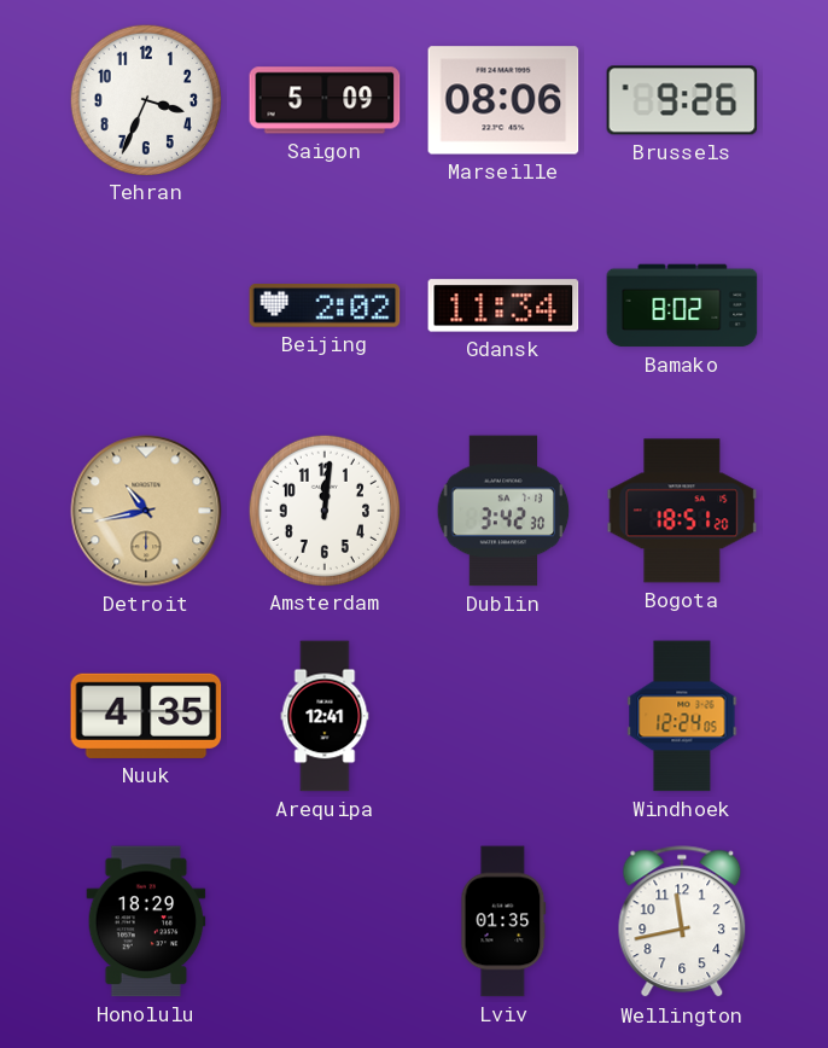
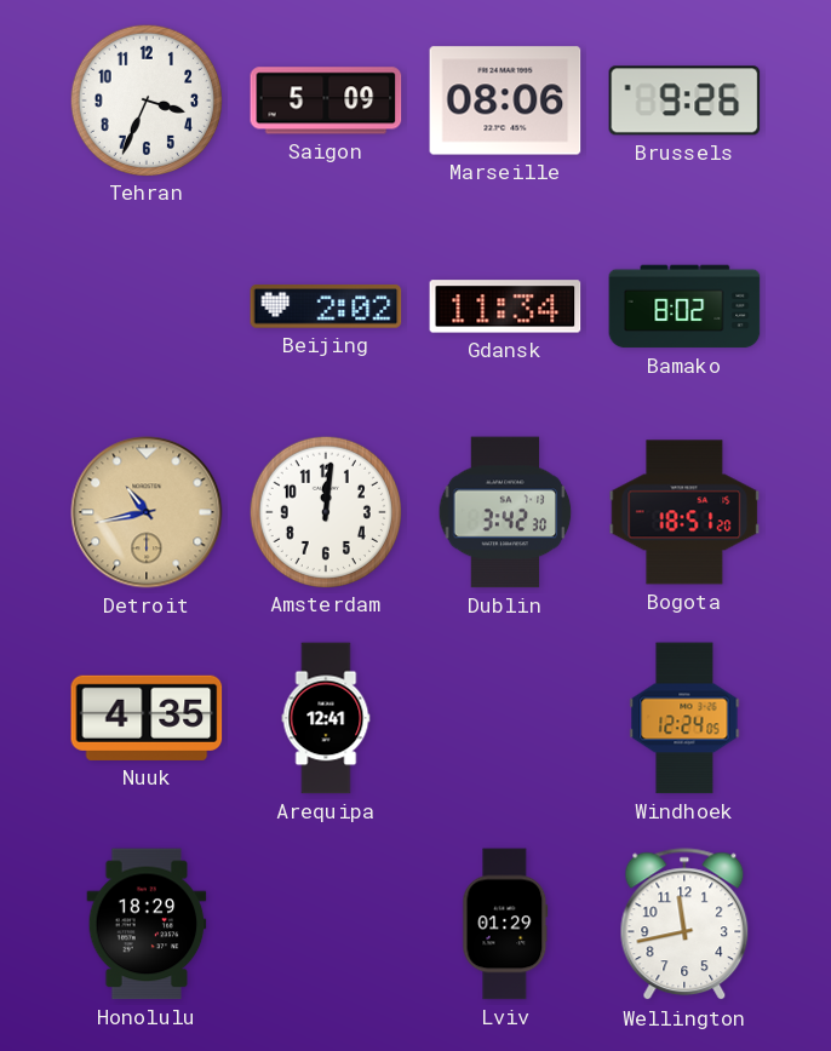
Lviv: 01:35 -> 01:29 (505, 924)
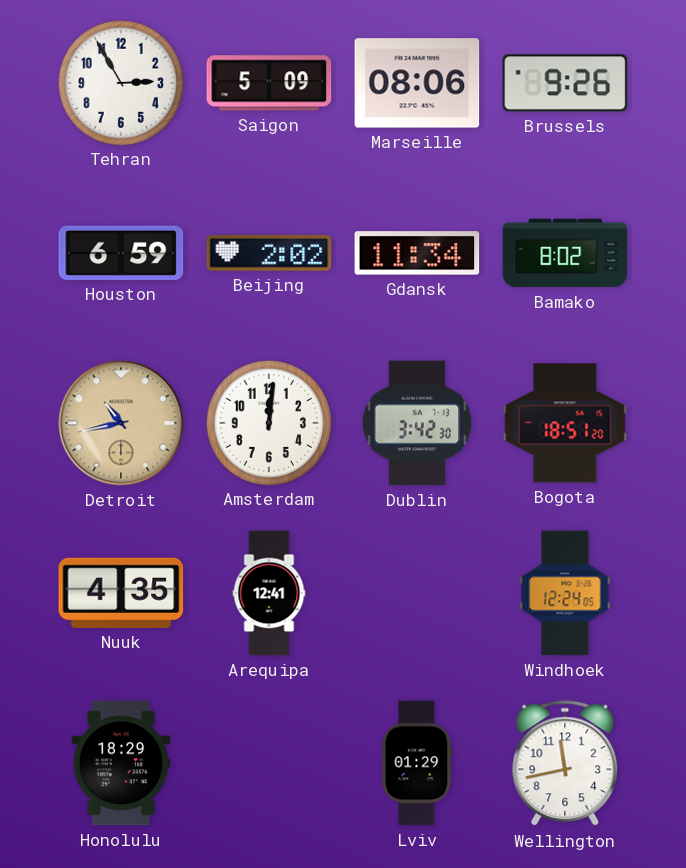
Tehran: 3:34 -> 2:55 (120, 82)
Houston: none -> 6:59 (121, 253)
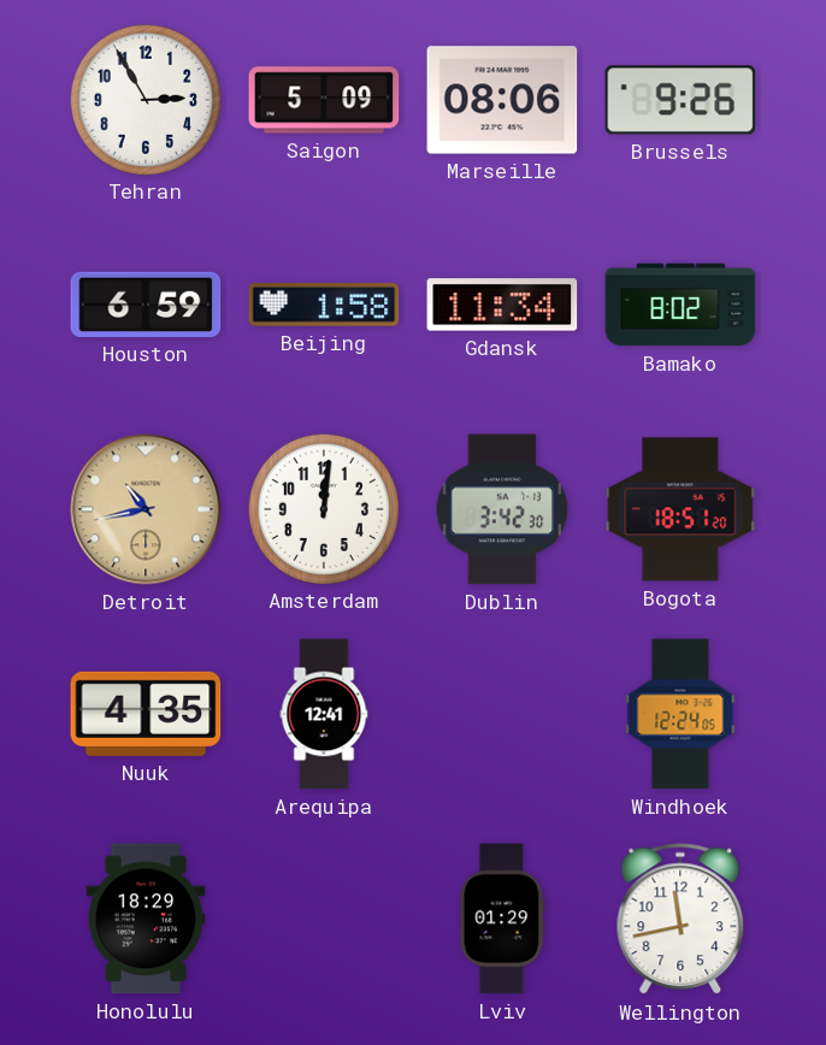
Beijing: 2:02 -> 1:58 (324, 305)
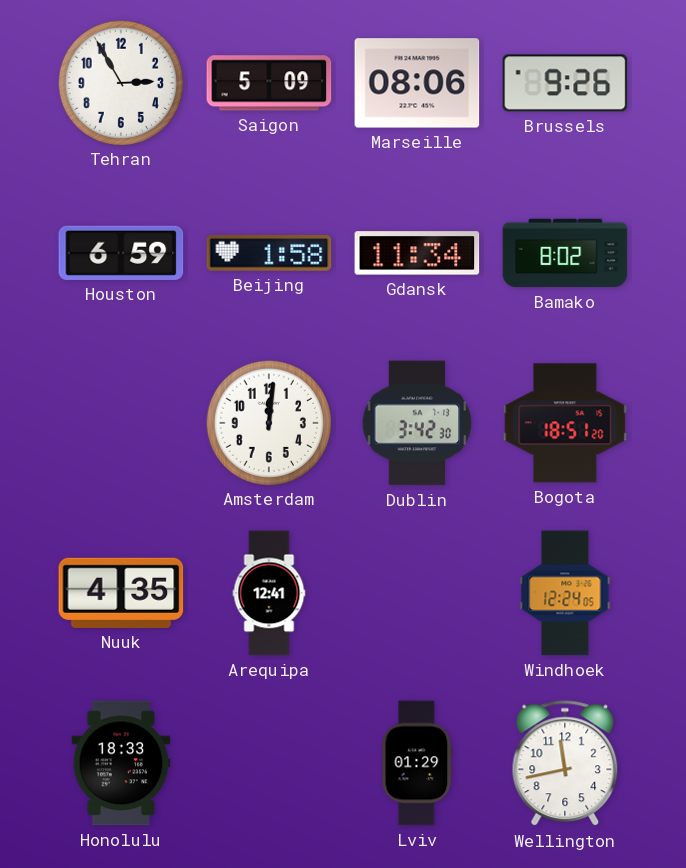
Detroit: 10:43 -> none (146, 509)
Honolulu: 18:29 -> 18:33 (121, 763)
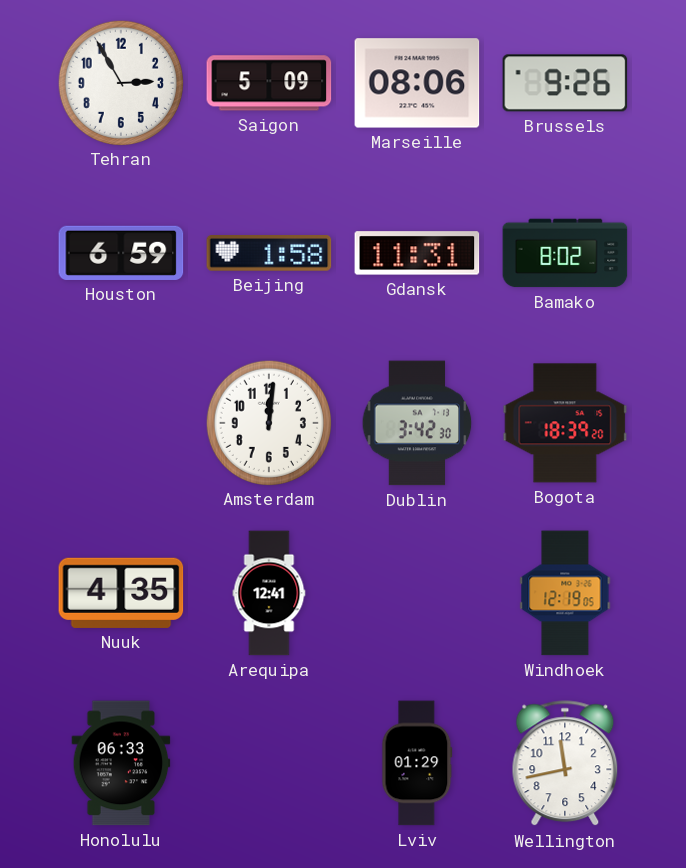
Gdansk: 11:34 -> 11:31 (417, 253)
Bogota: 18:51 -> 18:39 (565, 423)
Windhoek: 12:24 -> 12:19 (565, 593)
Honolulu: 18:33 -> 06:33 (121, 763)
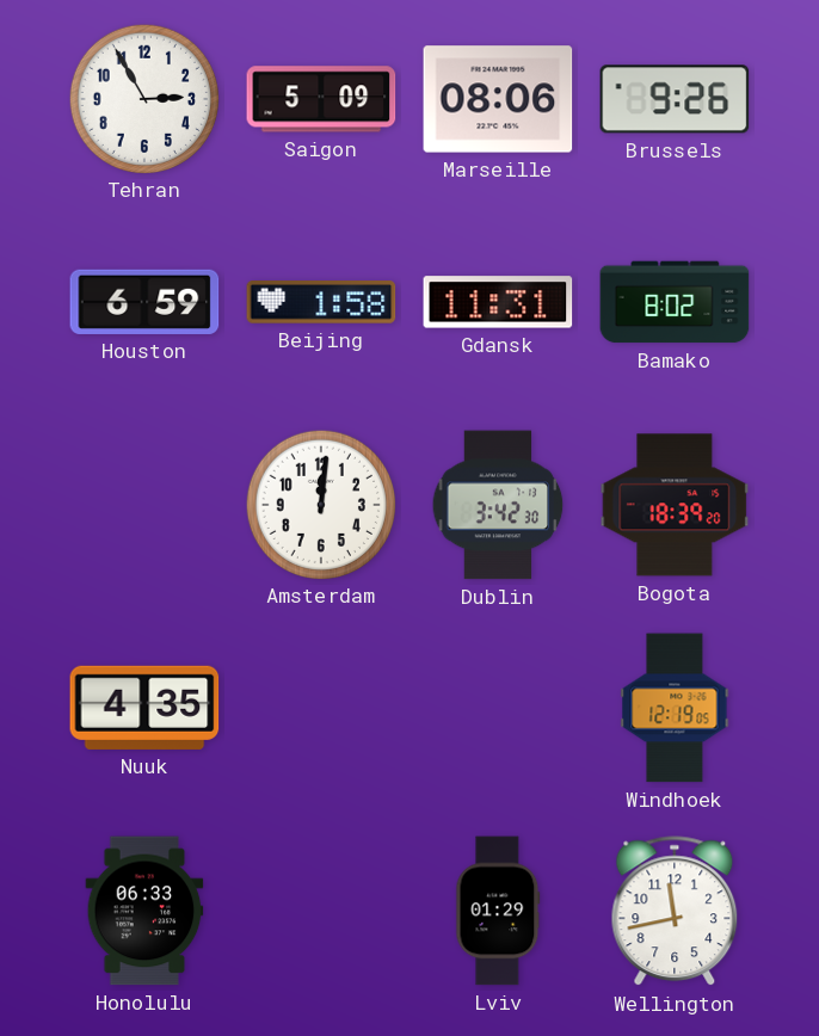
Arequipa: 12:41 -> none (269, 593)
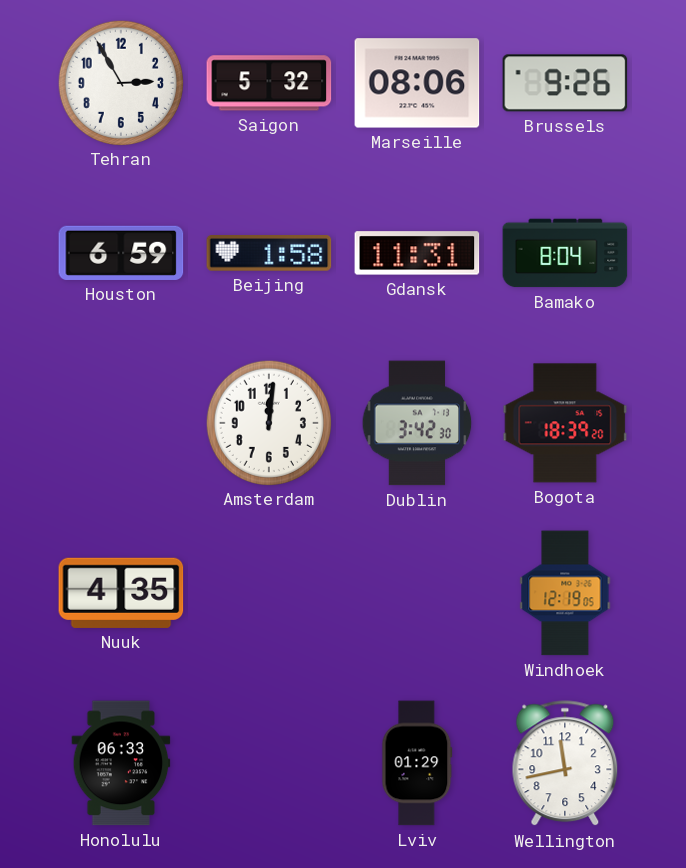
Saigon: 5:09 -> 5:32 (269, 83)
Bamako: 8:02 -> 8:04 (565, 253)
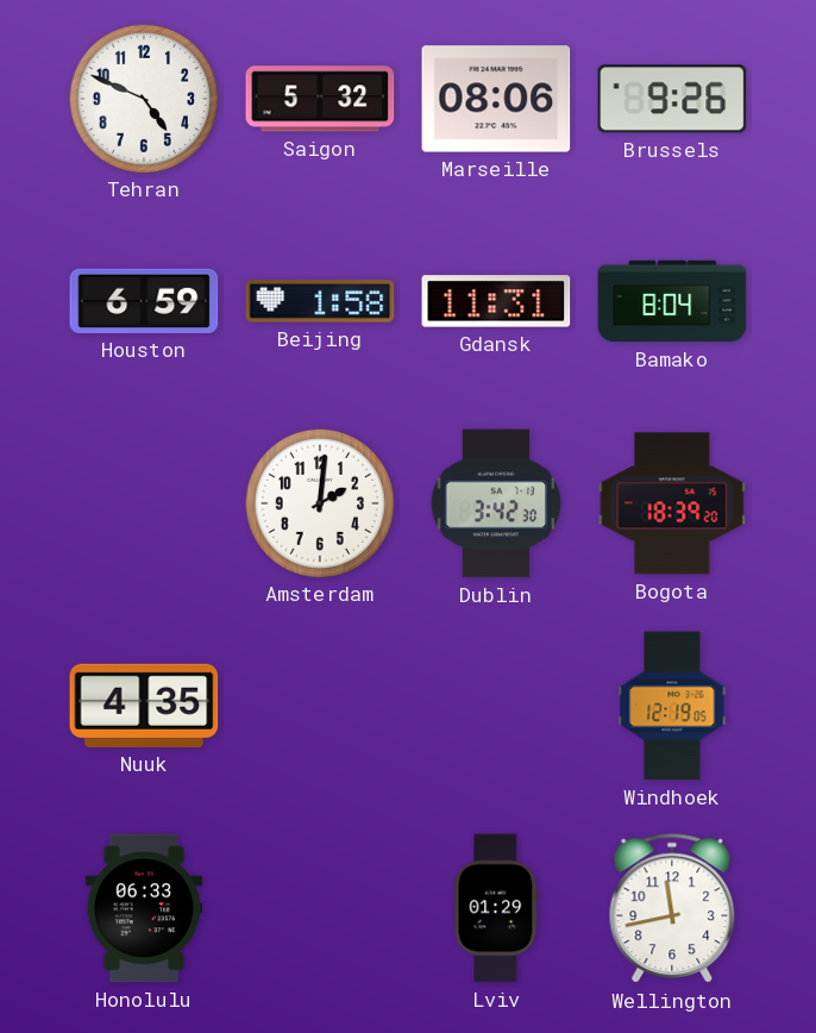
Tehran: 2:55 -> 4:49 (143, 98)
Amsterdam: 12:01 -> 2:01 (319, 502)
